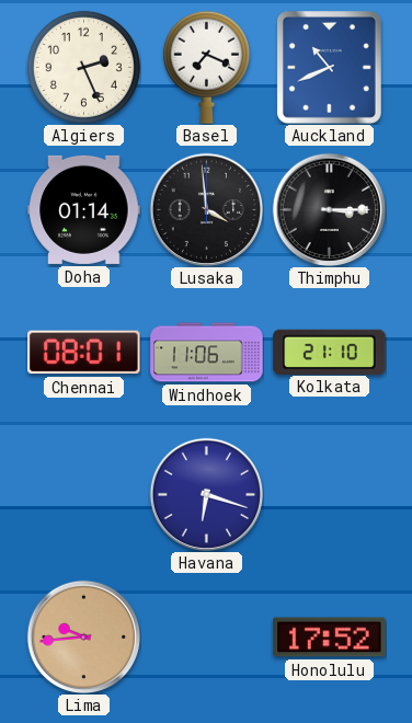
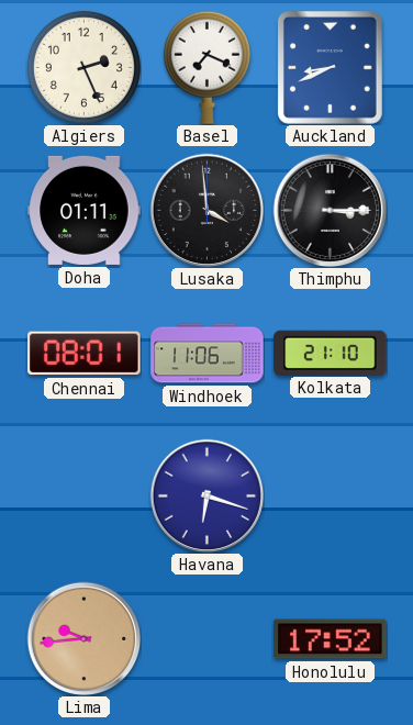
Auckland: 10:41 -> 8:41 (330, 68)
Doha: 01:14 -> 01:11 (85, 210)
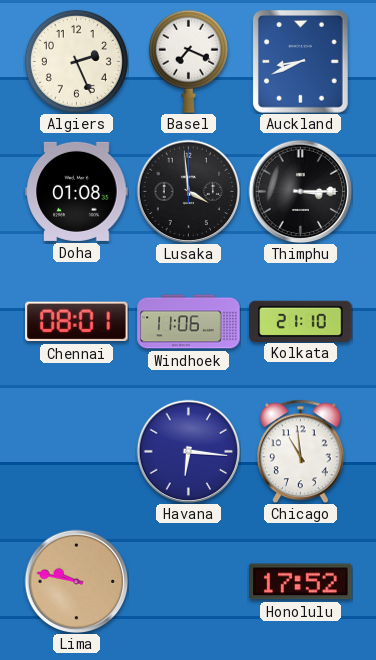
Doha: 01:11 -> 01:08 (77, 191)
Havana: 6:18 -> 6:16 (188, 451)
Chicago: none -> 10:59 (301, 451)
Lima: 9:44 -> 9:47 (76, 581)
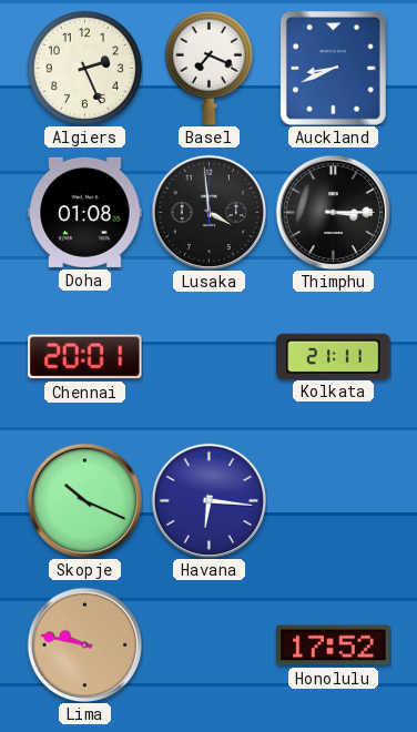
Chennai: 08:01 -> 20:01 (85, 357)
Windhoek: 11:06 -> none (189, 322)
Kolkata: 21:10 -> 21:11 (334, 356)
Skopje: none -> 10:19 (84, 500)
Chicago: 10:59 -> none (301, 451)
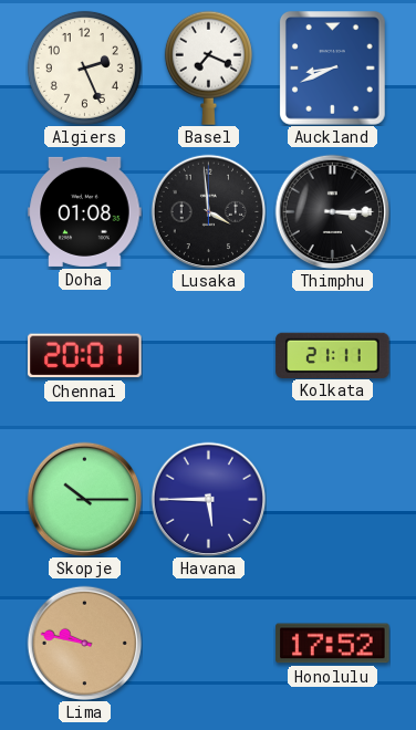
Skopje: 10:19 -> 10:15 (84, 499)
Havana: 6:16 -> 5:45 (208, 499)
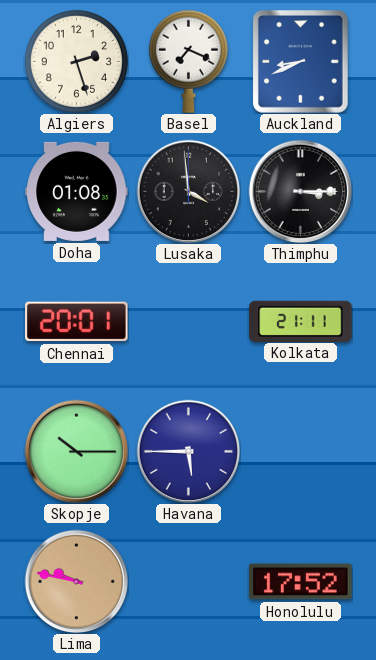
Algiers: 2:26 -> 2:27 (76, 61)
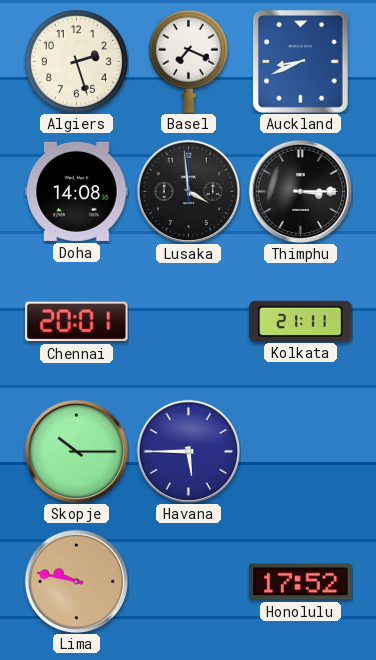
Doha: 01:08 -> 14:08 (77, 191)
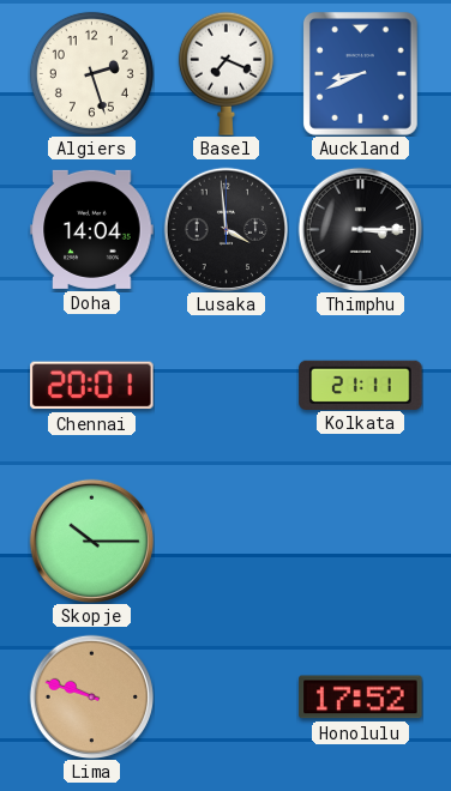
Doha: 14:08 -> 14:04 (92, 229)
Havana: 5:45 -> none (188, 451)
Lima: 9:47 -> 9:48 (91, 696)
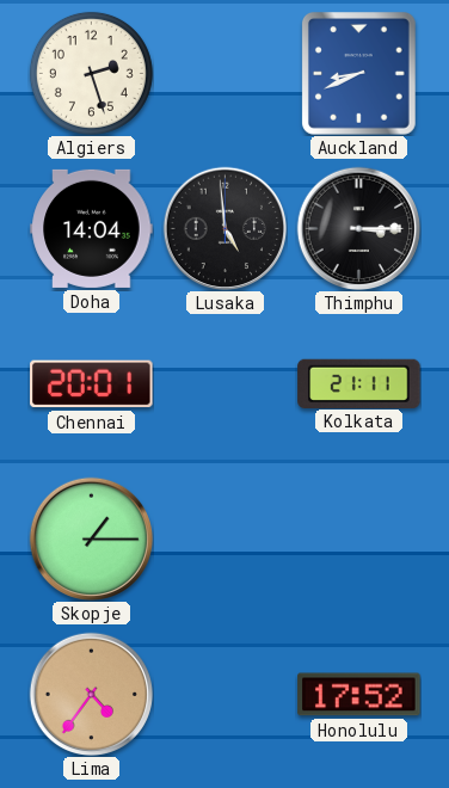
Basel: 7:19 -> none (225, 73)
Lusaka: 3:59 -> 4:59 (224, 228)
Skopje: 10:15 -> 1:15 (91, 538)
Lima: 9:48 -> 4:36 (91, 694)
